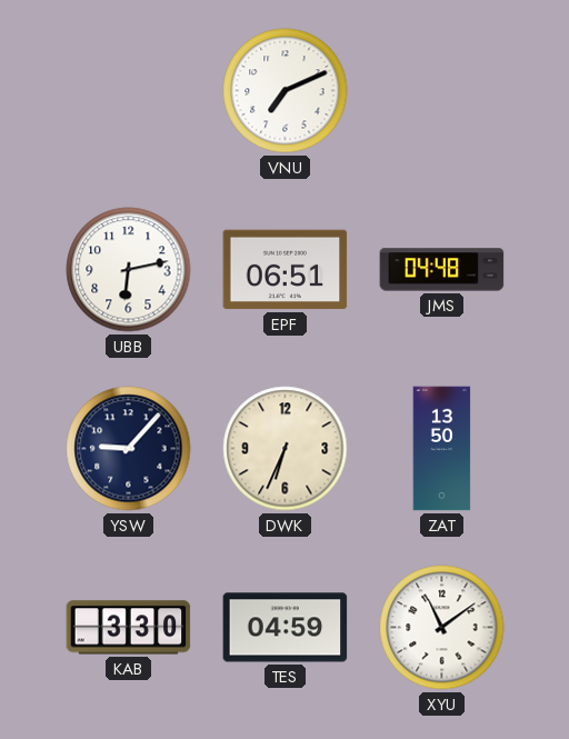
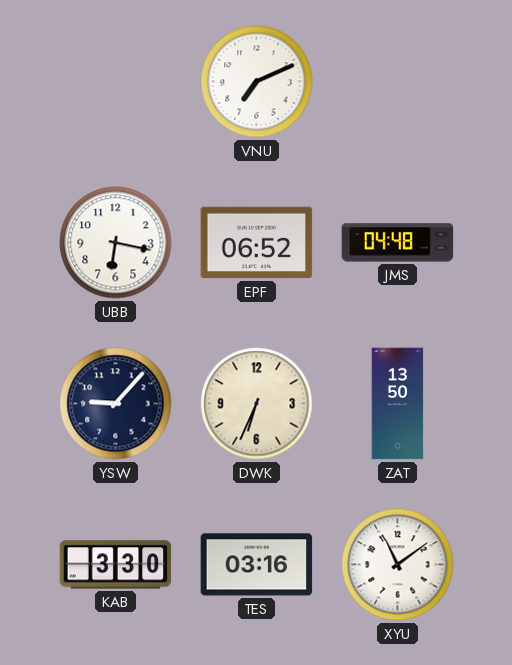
UBB: 6:13 -> 6:17 (116, 243)
EPF: 06:51 -> 06:52 (257, 243)
TES: 04:59 -> 03:16 (257, 565)
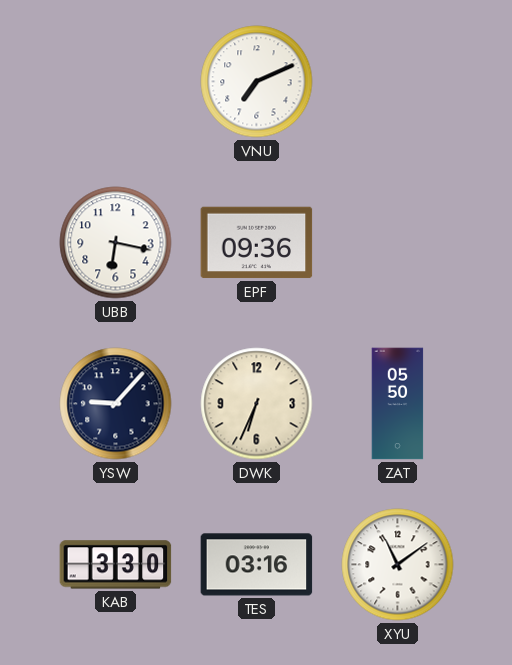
EPF: 06:52 -> 09:36 (257, 243)
JMS: 04:48 -> none (398, 243)
ZAT: 13:50 -> 05:50 (398, 404)
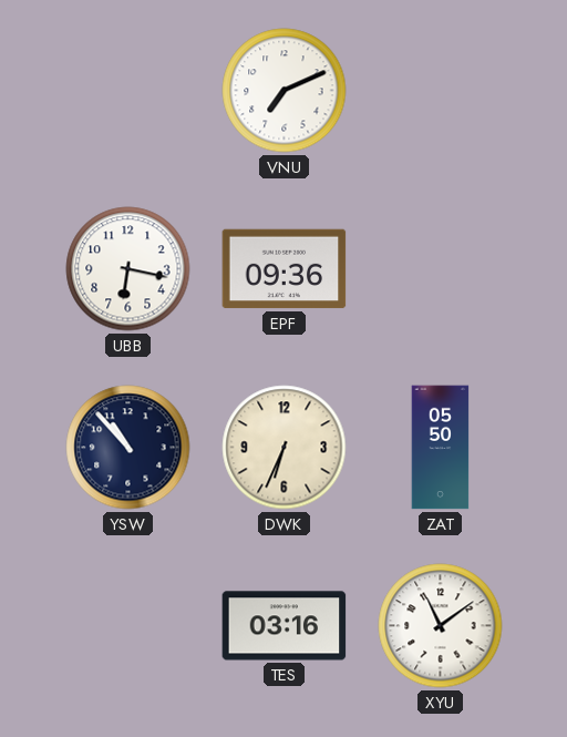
YSW: 9:07 -> 10:53 (128, 448)
KAB: 3:30 -> none (116, 565)
